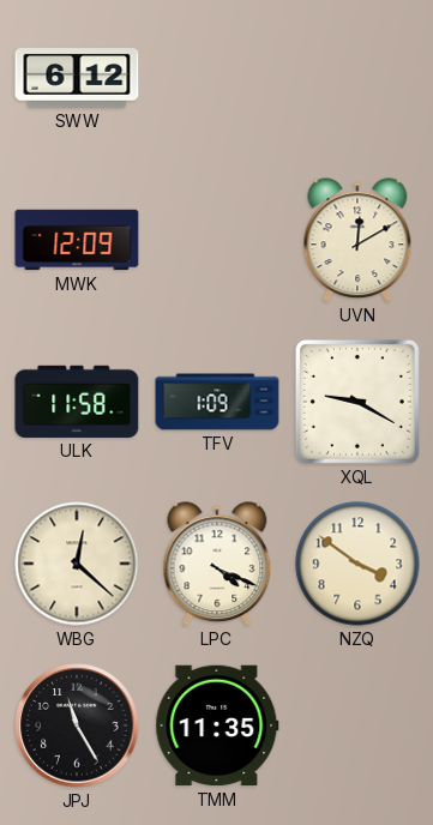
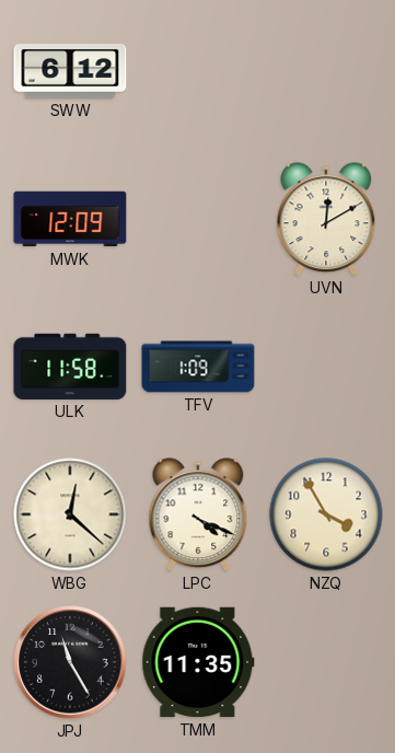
XQL: 9:20 -> none (357, 402)
NZQ: 3:51 -> 3:55 (326, 514)
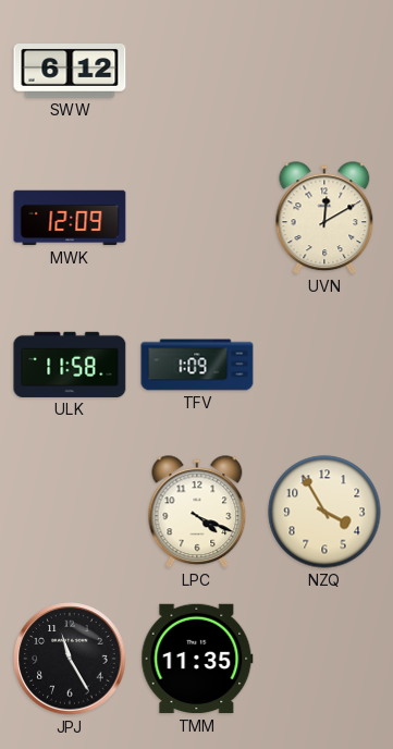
WBG: 12:22 -> none (70, 514)
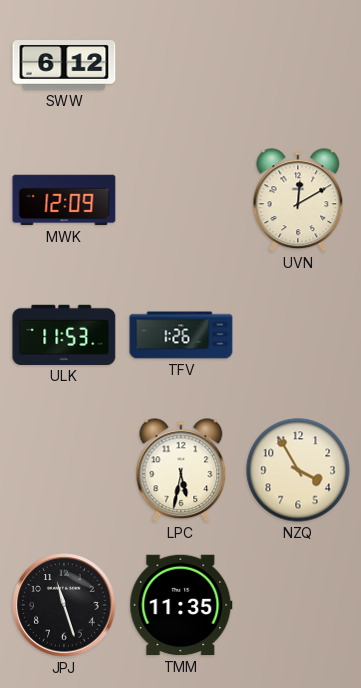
ULK: 11:58 -> 11:53 (64, 335)
TFV: 1:09 -> 1:26 (181, 335)
LPC: 4:19 -> 5:32 (181, 471)
JPJ: 11:25 -> 11:27 (64, 605)
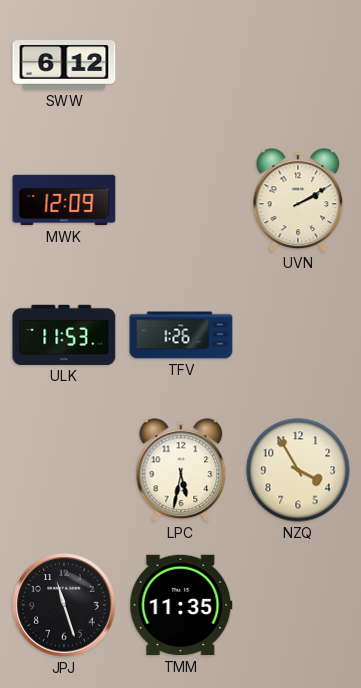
UVN: 12:10 -> 2:10 (298, 201)
